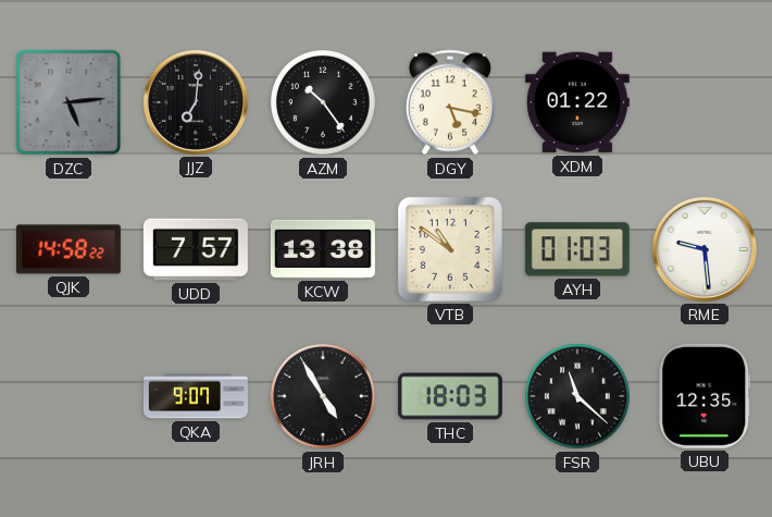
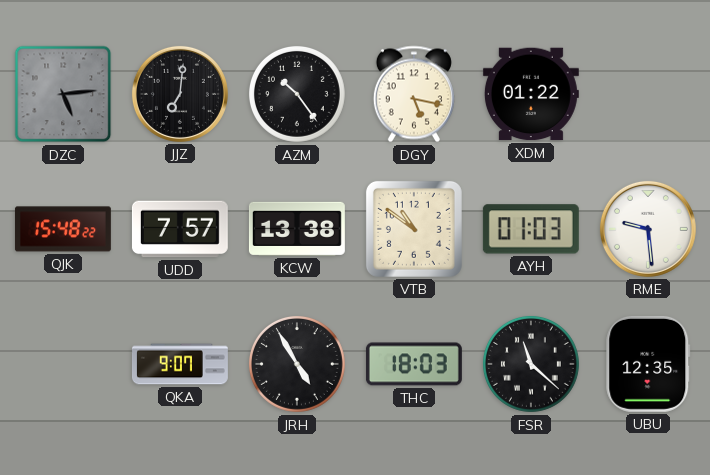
QJK: 14:58 -> 15:48 (63, 229)
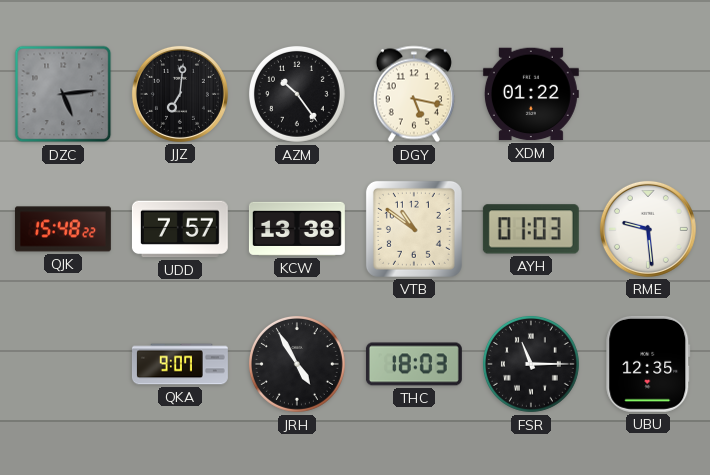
FSR: 11:22 -> 11:15 (531, 364)
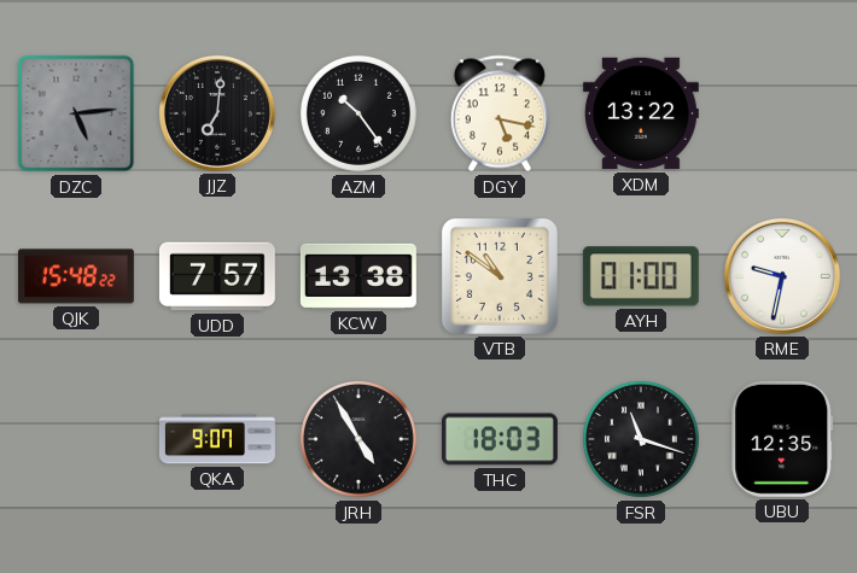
XDM: 01:22 -> 13:22 (641, 113)
AYH: 01:03 -> 01:00 (641, 276)
RME: 9:29 -> 9:32 (782, 276)
FSR: 11:15 -> 11:18 (641, 439)
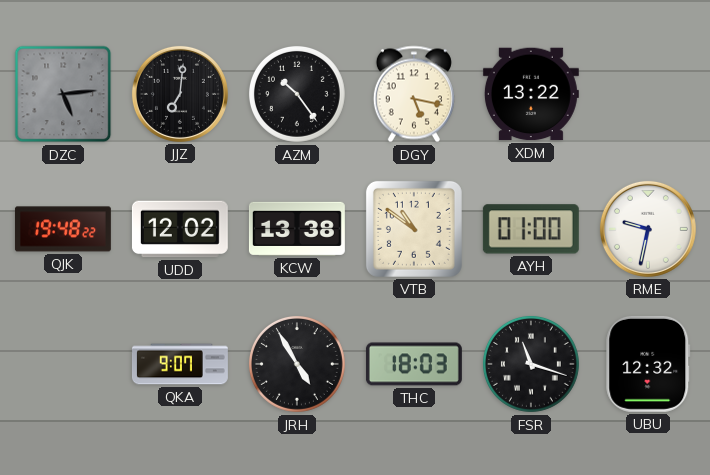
QJK: 15:48 -> 19:48 (63, 229)
UDD: 7:57 -> 12:02 (180, 229)
UBU: 12:35 -> 12:32 (648, 364)
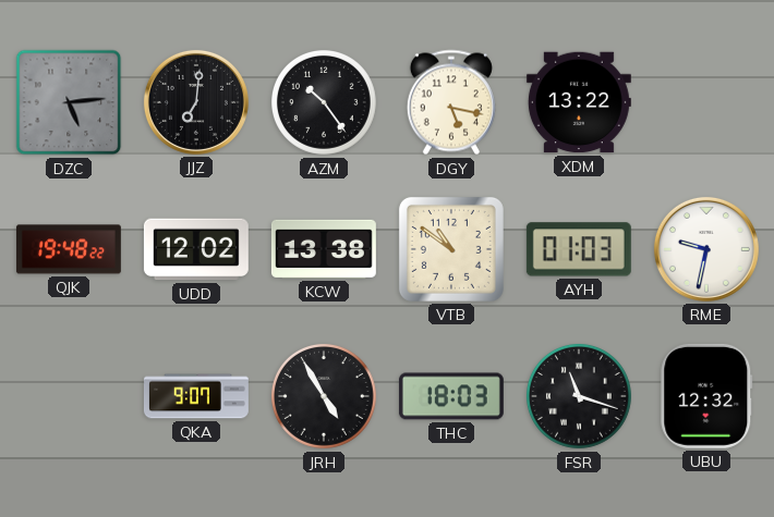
AYH: 01:00 -> 01:03 (579, 249)
